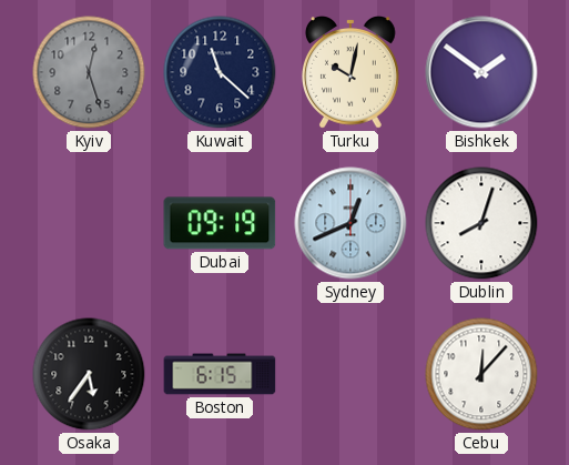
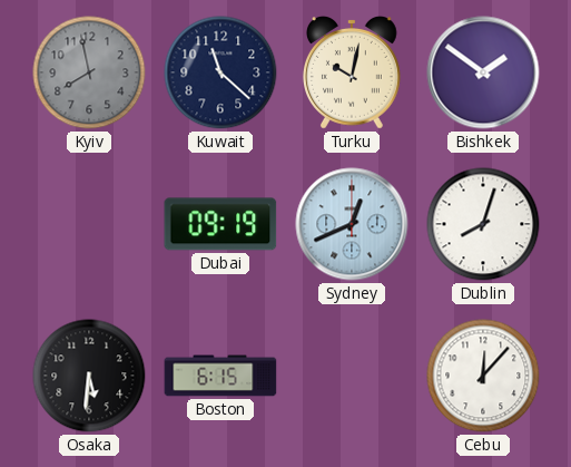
Kyiv: 12:27 -> 7:58 (89, 72)
Osaka: 5:36 -> 5:31 (89, 376)
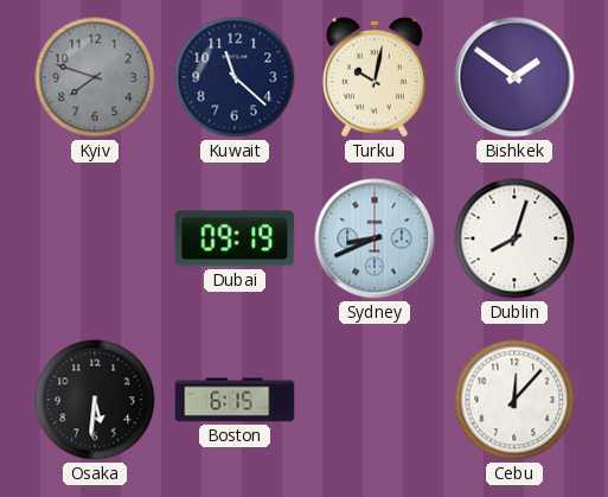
Kyiv: 7:58 -> 7:48 (95, 77)
Sydney: 12:41 -> 8:41 (375, 238)
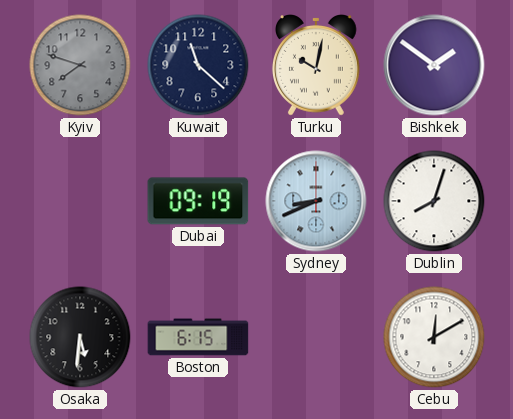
Cebu: 12:07 -> 12:10 (434, 337)
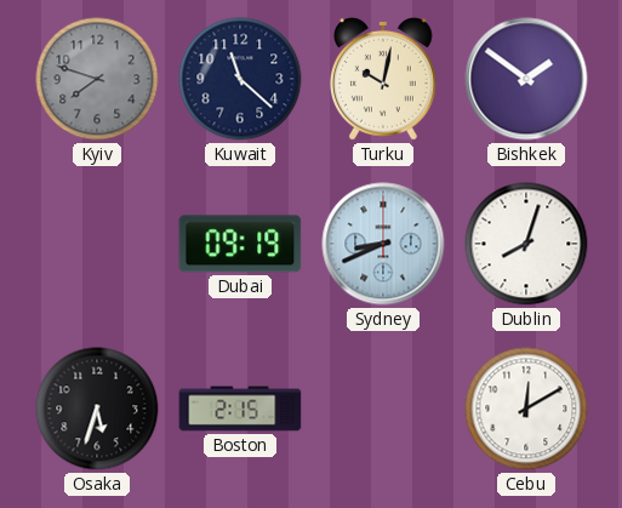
Osaka: 5:31 -> 5:33 (97, 409)
Boston: 6:15 -> 2:15 (240, 409)
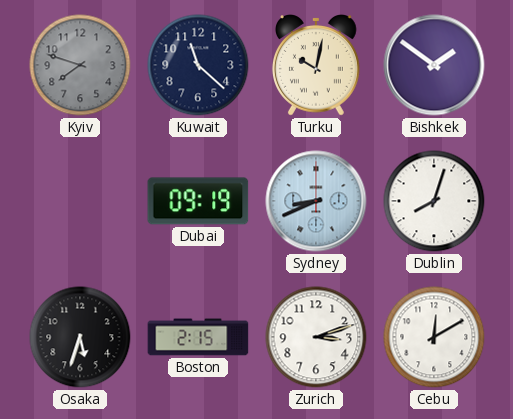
Zurich: none -> 3:12 (316, 337)
